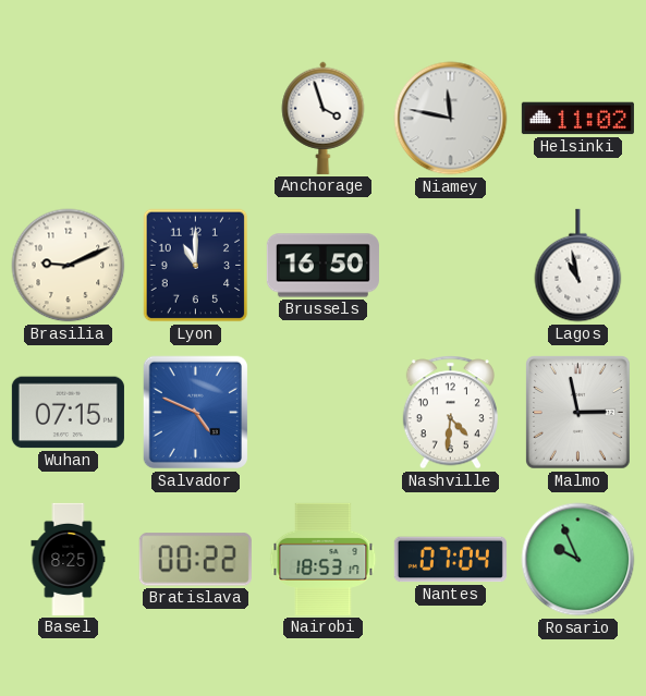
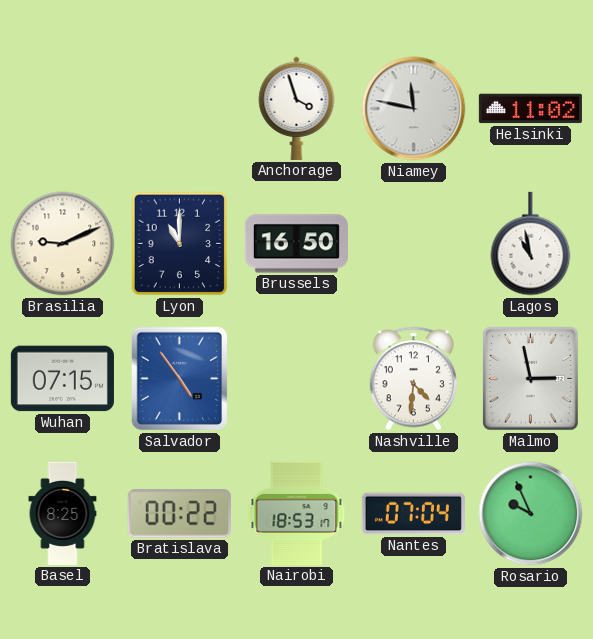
Salvador: 4:49 -> 4:54 (179, 379)
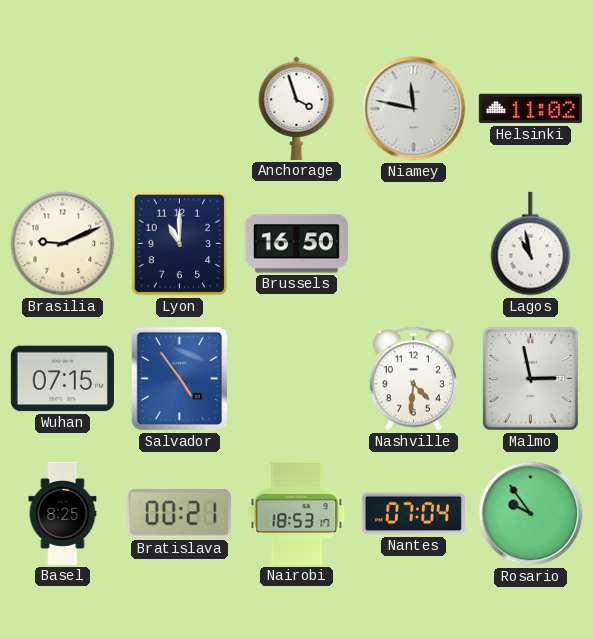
Bratislava: 00:22 -> 00:21 (179, 514)
Rosario: 9:56 -> 9:54 (531, 514)
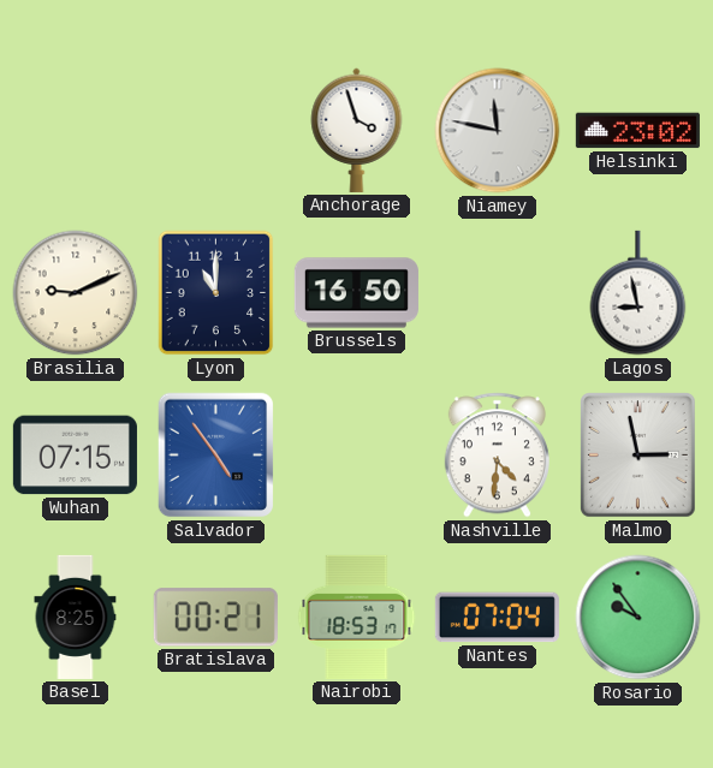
Helsinki: 11:02 -> 23:02 (637, 131)
Lagos: 10:58 -> 8:58 (638, 293)
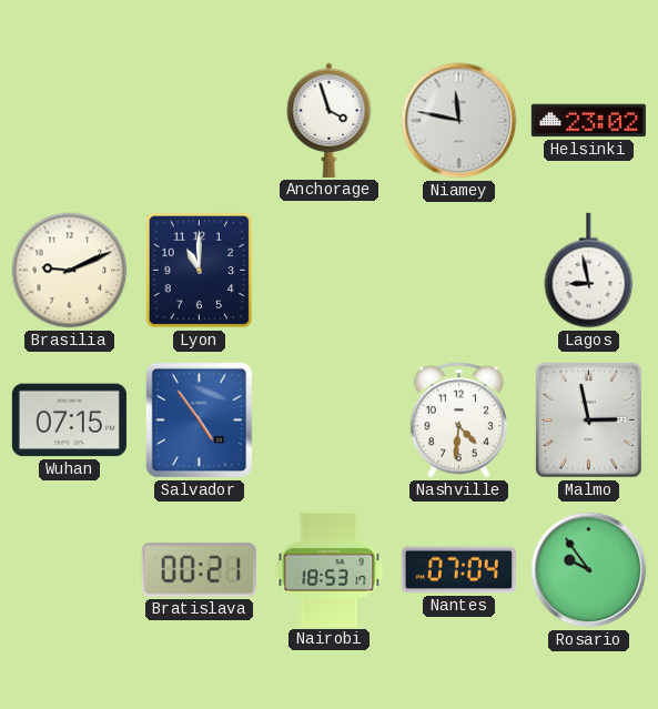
Brussels: 16:50 -> none (356, 293)
Basel: 8:25 -> none (76, 617)
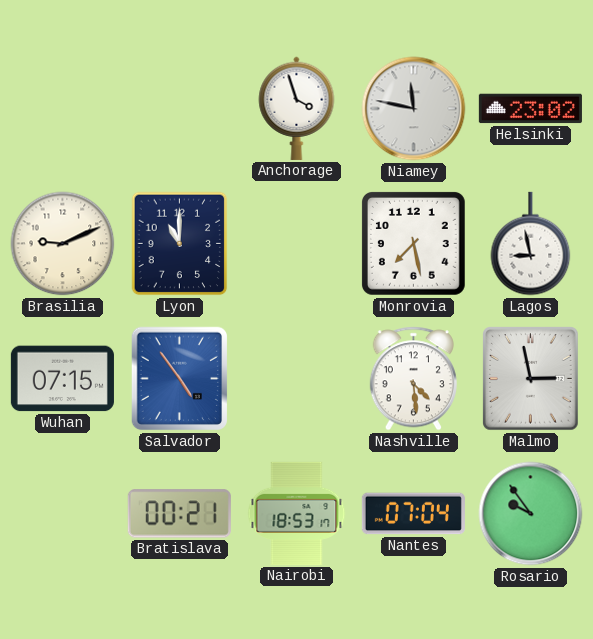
Monrovia: none -> 7:28 (413, 243)
Nashville: 4:31 -> 4:29 (413, 379)
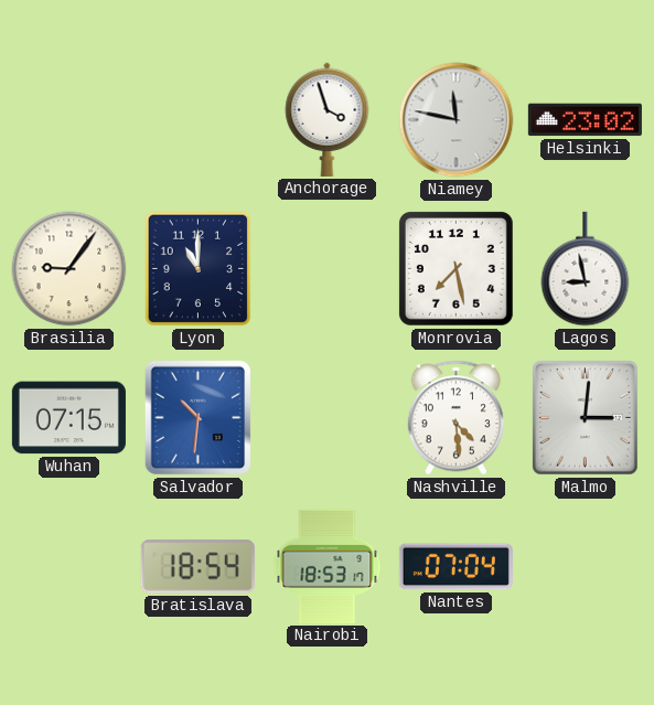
Brasilia: 9:11 -> 9:06 (69, 269)
Salvador: 4:54 -> 10:31 (197, 418)
Malmo: 2:58 -> 3:01 (586, 418)
Bratislava: 00:21 -> 18:54 (197, 567)
Rosario: 9:54 -> none (531, 514)
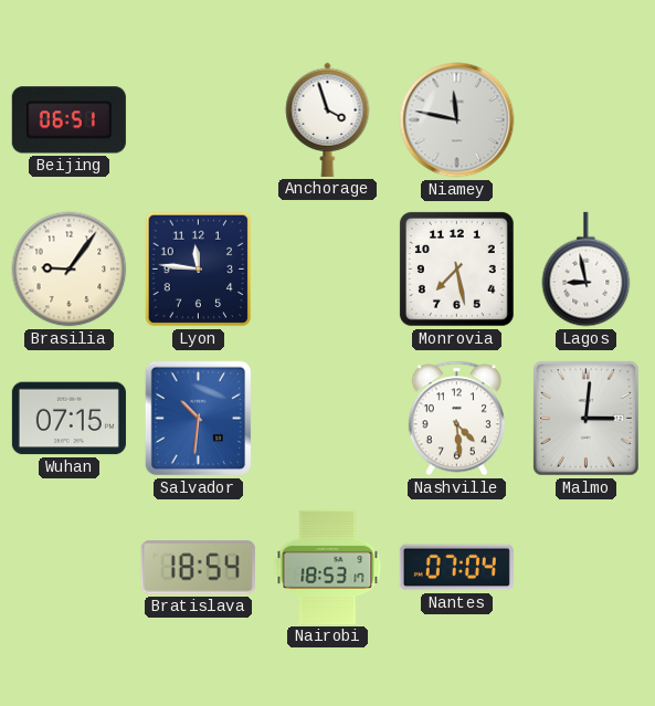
Beijing: none -> 06:51 (68, 120)
Helsinki: 23:02 -> none (585, 120)
Lyon: 11:00 -> 11:46 (199, 270)
